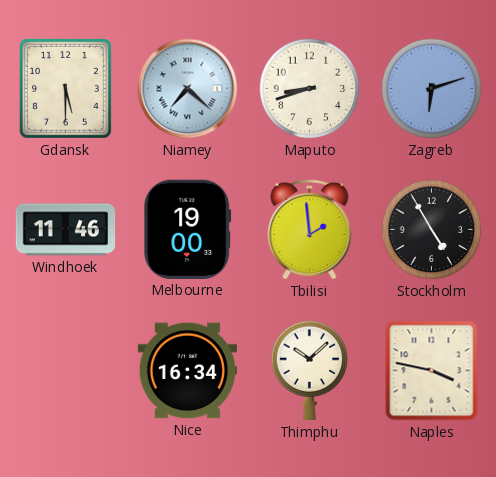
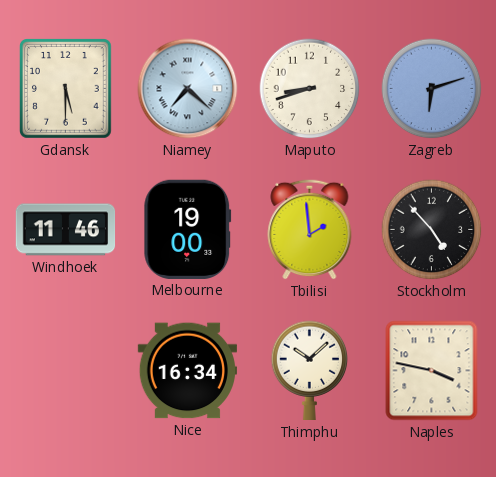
Stockholm: 4:55 -> 4:53 (432, 230)
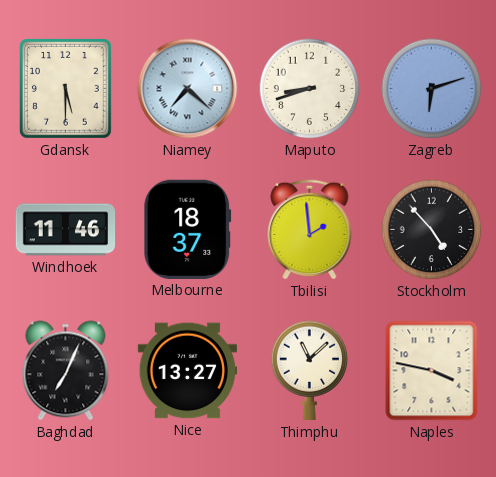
Melbourne: 19:00 -> 18:37 (188, 229)
Baghdad: none -> 7:04 (66, 371)
Nice: 16:34 -> 13:27 (187, 371)
Thimphu: 10:08 -> 11:08 (310, 371)
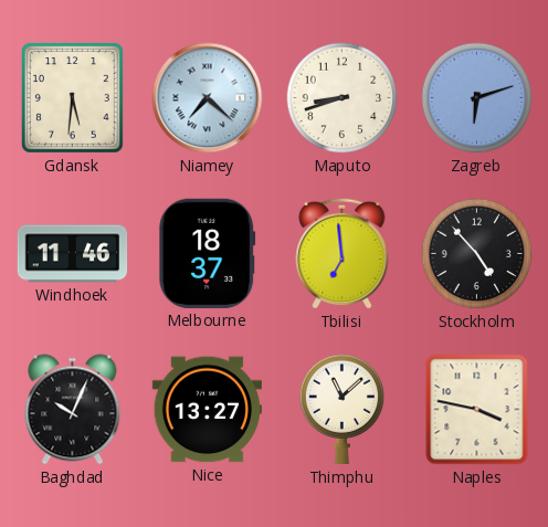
Gdansk: 5:30 -> 5:31 (73, 98)
Tbilisi: 1:59 -> 6:59 (342, 253)
Baghdad: 7:04 -> 10:04 (73, 410)
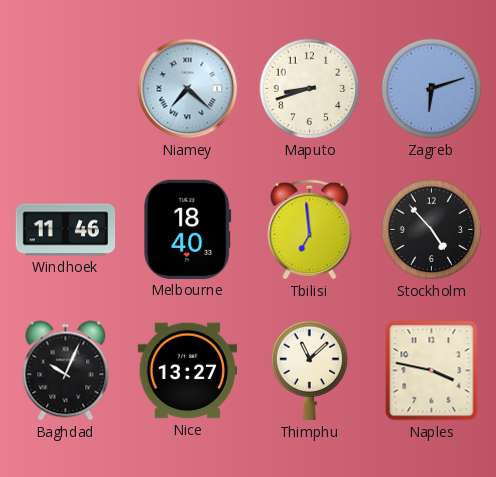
Gdansk: 5:31 -> none (73, 98)
Melbourne: 18:37 -> 18:40 (188, 229)
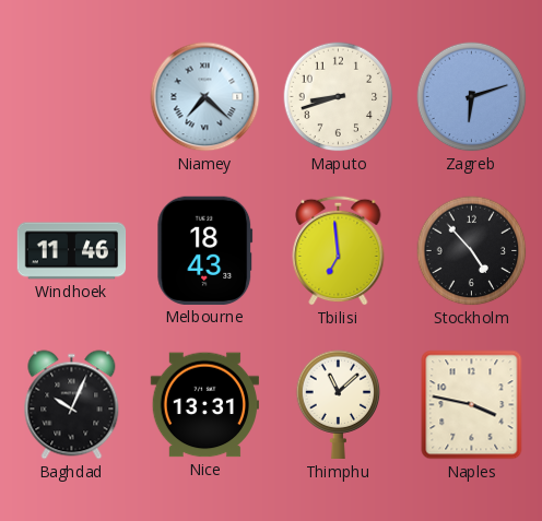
Melbourne: 18:40 -> 18:43 (205, 250)
Nice: 13:27 -> 13:31 (204, 405)
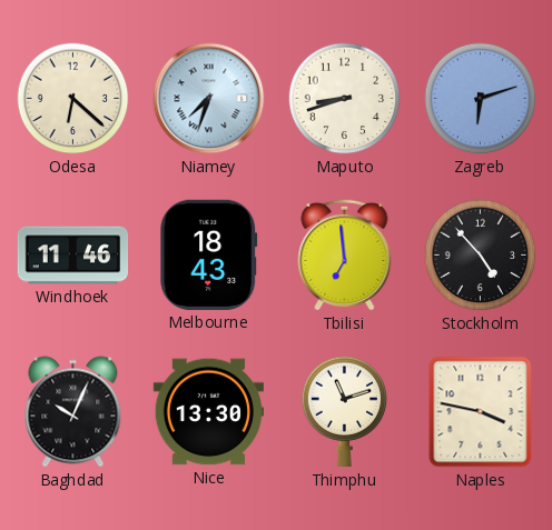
Odesa: none -> 6:22 (73, 99)
Niamey: 7:22 -> 7:33 (209, 99)
Nice: 13:31 -> 13:30 (208, 412)
Thimphu: 11:08 -> 11:12 (345, 412)
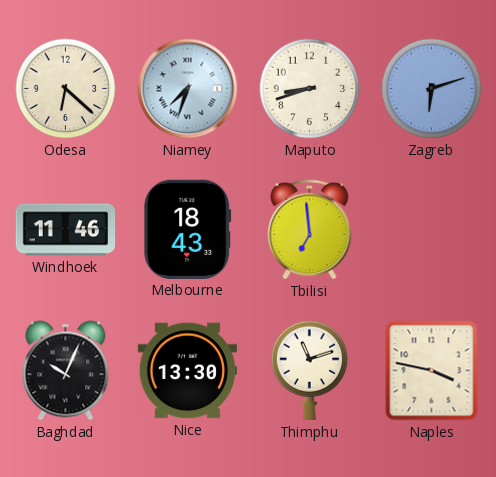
Stockholm: 4:53 -> none (481, 256)
